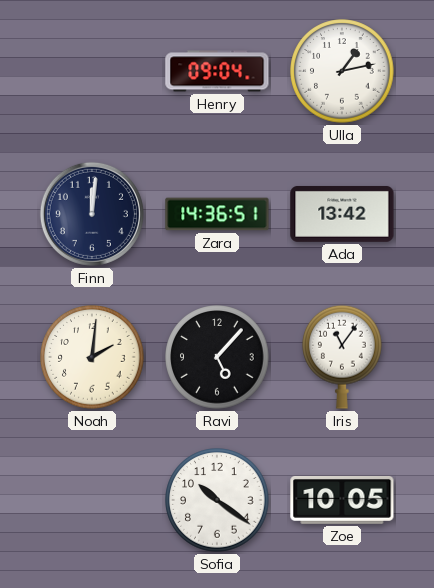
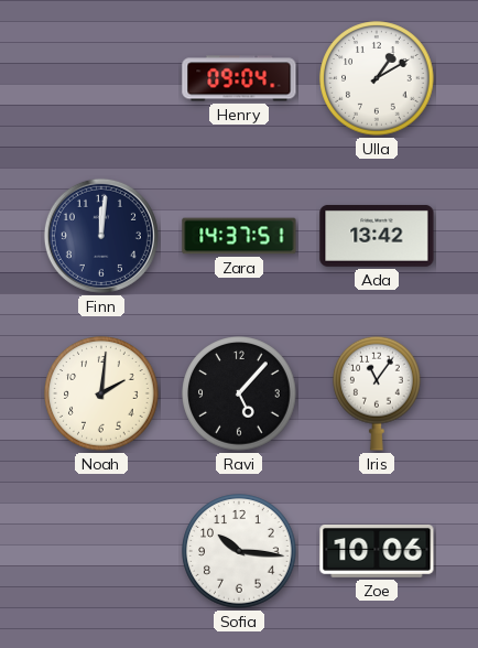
Ulla: 1:13 -> 1:10 (377, 78)
Zara: 14:36 -> 14:37 (239, 236)
Sofia: 10:21 -> 10:16 (239, 551)
Zoe: 10:05 -> 10:06 (377, 551)
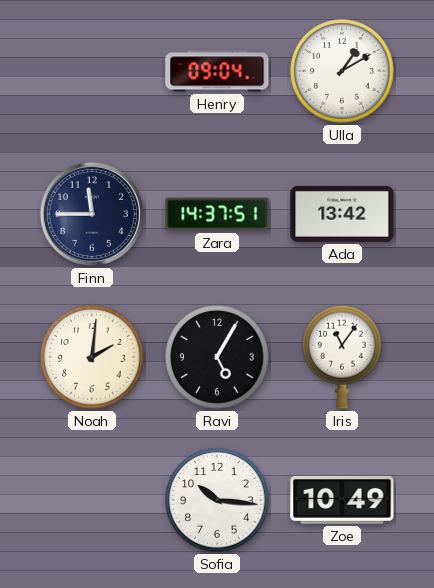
Finn: 12:01 -> 11:45 (92, 214)
Ravi: 5:07 -> 5:05 (217, 357)
Zoe: 10:06 -> 10:49 (342, 500)
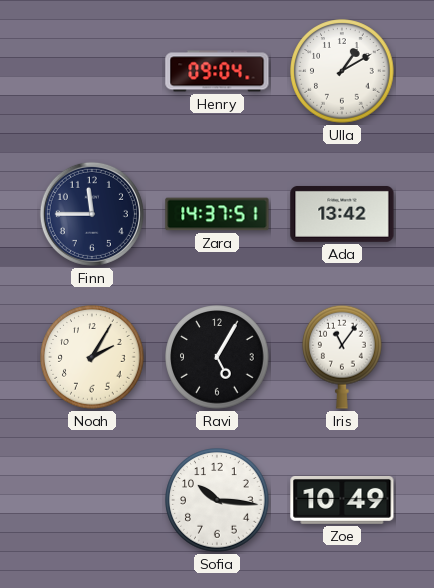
Noah: 2:01 -> 2:05 (92, 357)
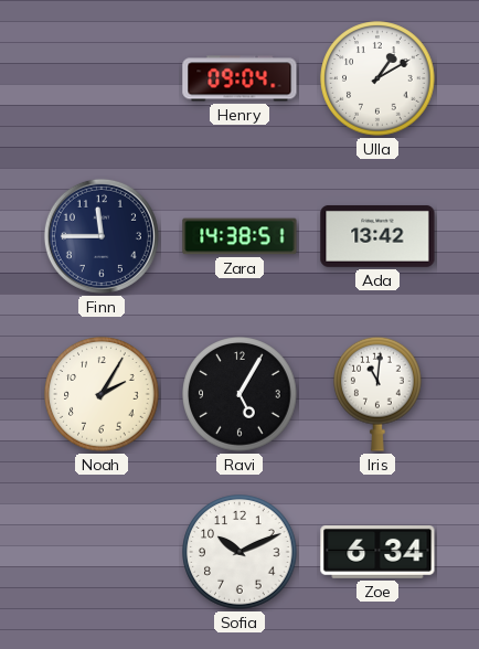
Zara: 14:37 -> 14:38 (239, 236)
Iris: 11:06 -> 11:01 (379, 394)
Sofia: 10:16 -> 10:11 (239, 552)
Zoe: 10:49 -> 6:34 (377, 552)
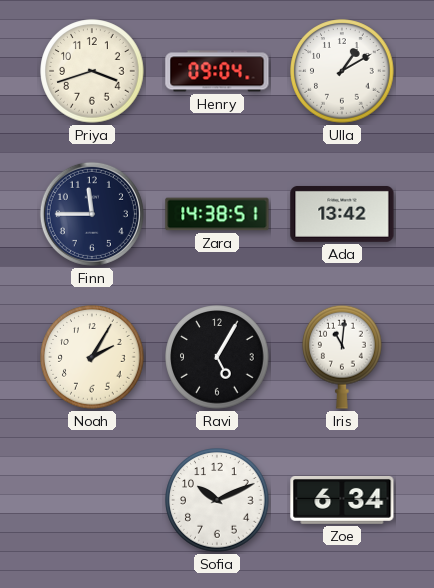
Priya: none -> 3:42 (92, 71)
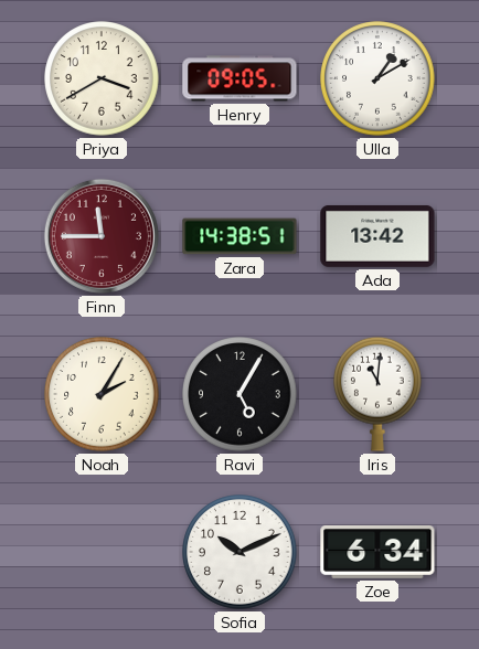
Priya: 3:42 -> 3:40 (102, 78)
Henry: 09:04 -> 09:05 (239, 78)
Finn dial: navy -> burgundy (102, 236)
